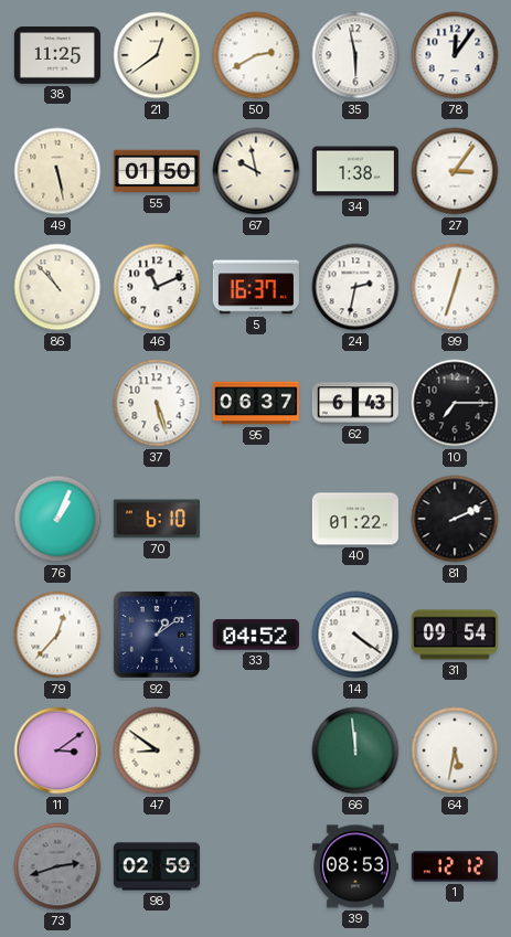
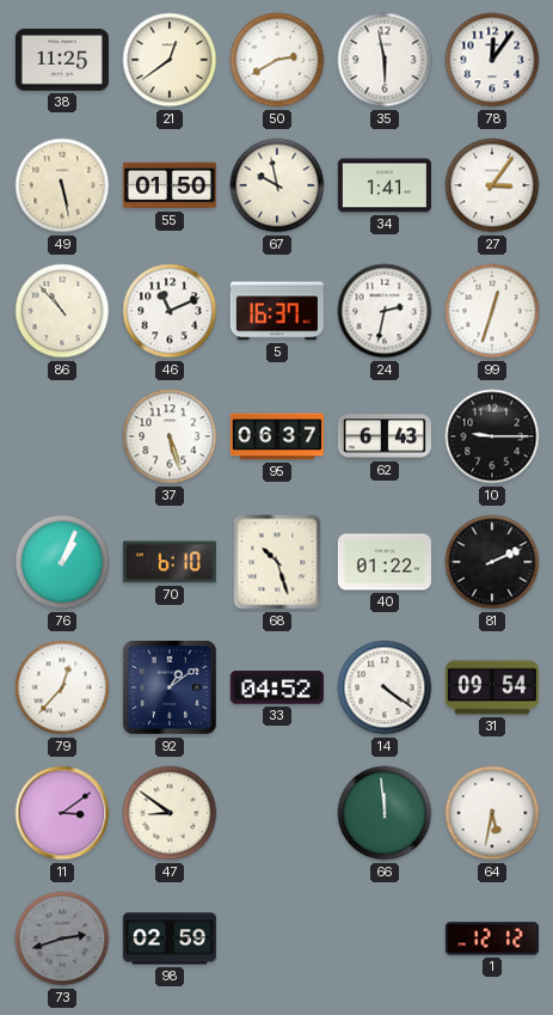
34: 1:38 -> 1:41 (385, 185)
10: 7:15 -> 9:15 (492, 436)
68: none -> 10:27 (277, 562)
39: 08:53 -> none (355, 866)
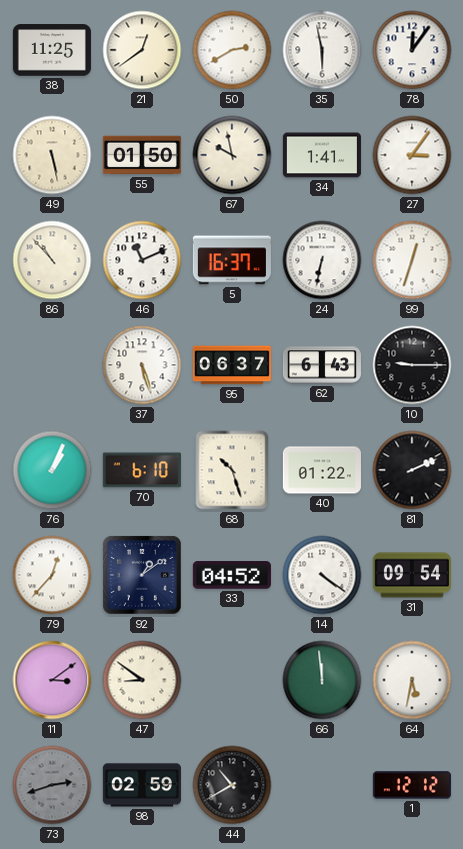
24: 2:32 -> 6:32 (322, 260)
44: none -> 10:40 (232, 785)
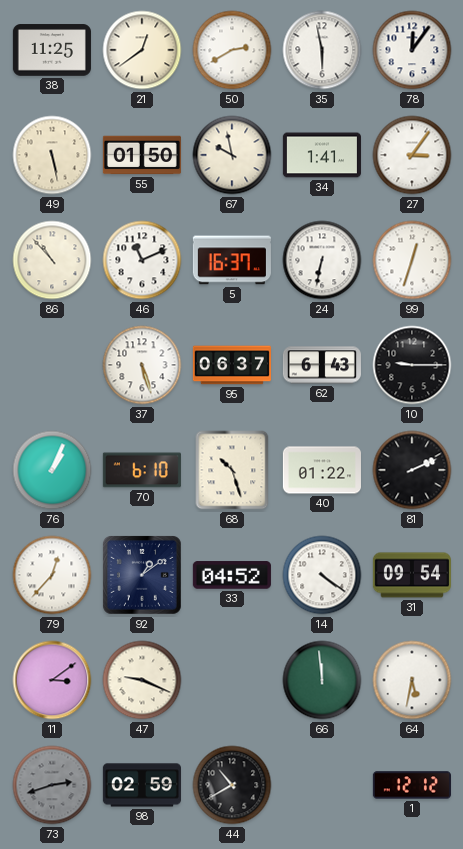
47: 8:51 -> 9:19 (142, 680)
